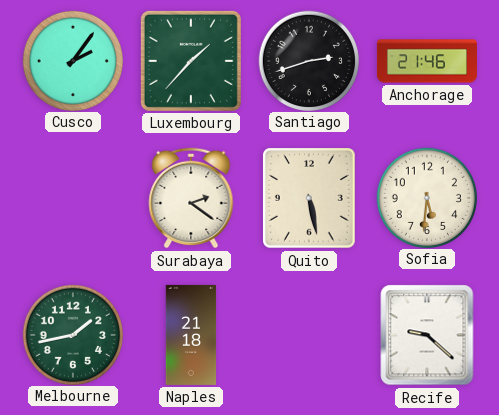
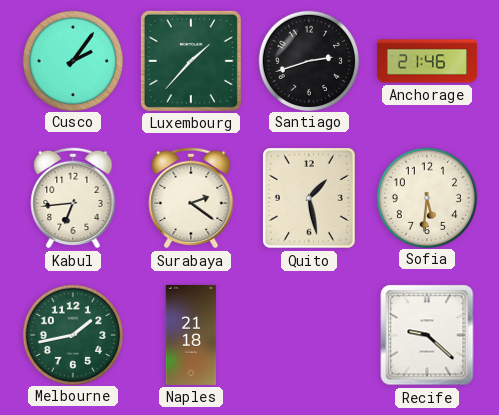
Kabul: none -> 6:44 (73, 198)
Quito: 5:28 -> 1:28 (310, 199)
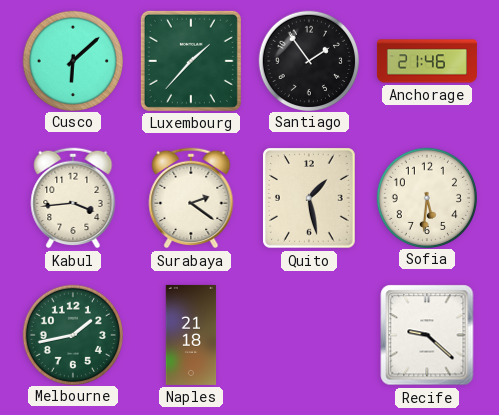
Cusco: 2:06 -> 6:08 (72, 60)
Santiago: 2:42 -> 1:54 (308, 60)
Kabul: 6:44 -> 3:44 (73, 198)
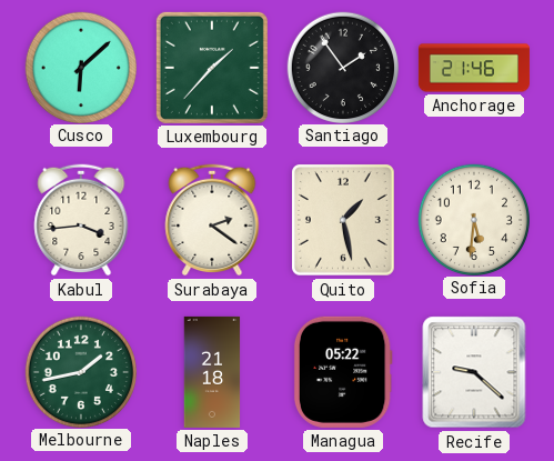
Managua: none -> 05:22 (343, 372)
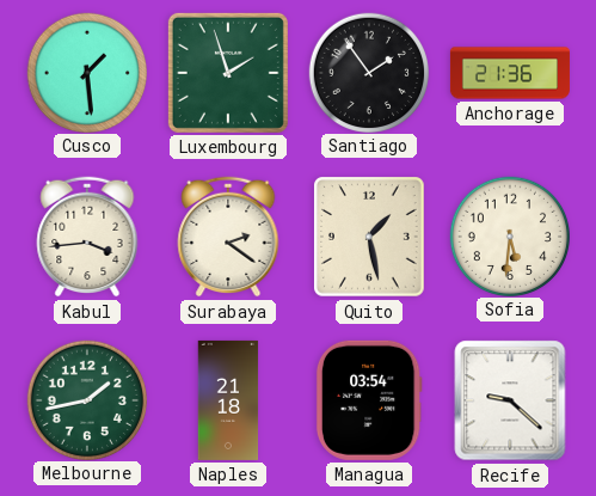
Cusco: 6:08 -> 1:29 (86, 72)
Luxembourg: 1:37 -> 1:57 (228, 73)
Anchorage: 21:46 -> 21:36 (510, 73)
Managua: 05:22 -> 03:54 (369, 400)
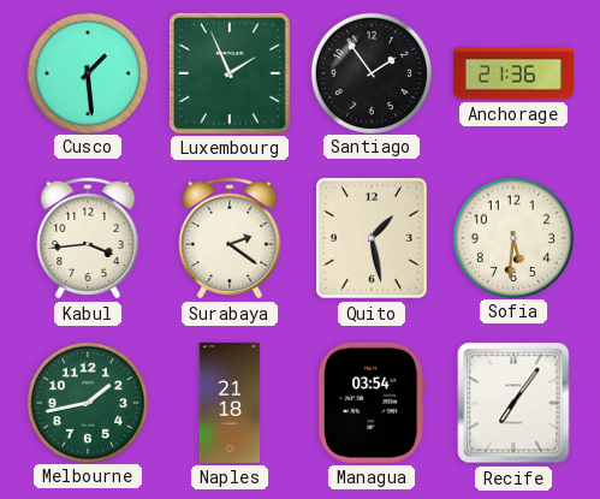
Luxembourg: 1:57 -> 1:56 (230, 73)
Recife: 9:22 -> 7:06 (513, 403)
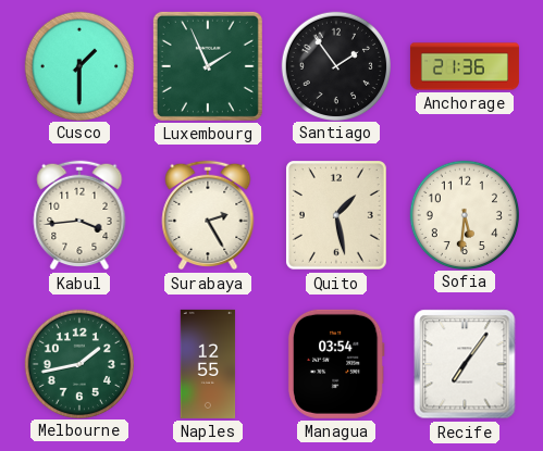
Cusco: 1:29 -> 1:30 (78, 65)
Surabaya: 2:21 -> 2:25 (208, 215)
Naples: 21:18 -> 12:55 (208, 364)
